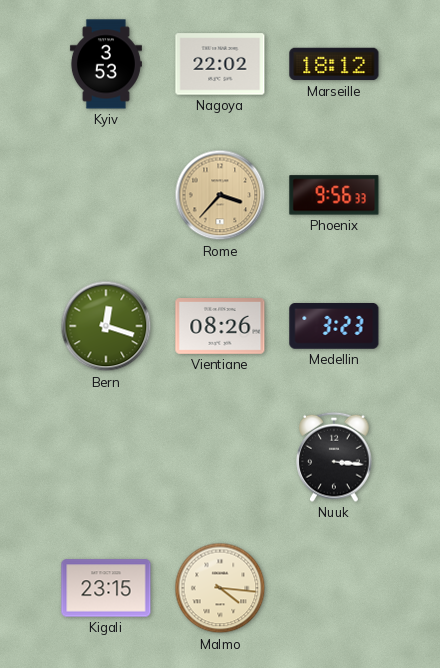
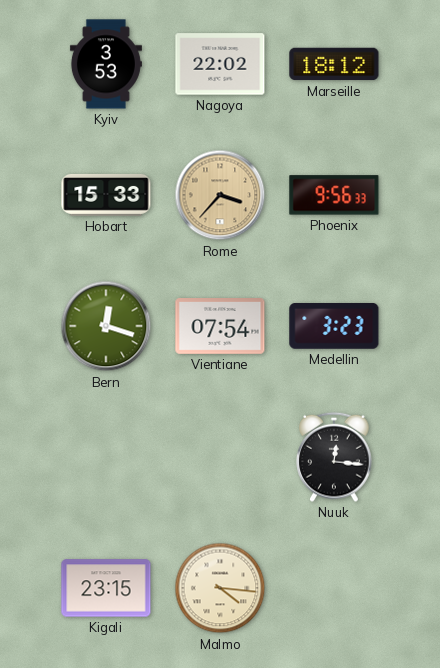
Hobart: none -> 15:33 (106, 195)
Vientiane: 08:26 -> 07:54 (220, 327)
Nuuk: 3:16 -> 12:16 (334, 457)
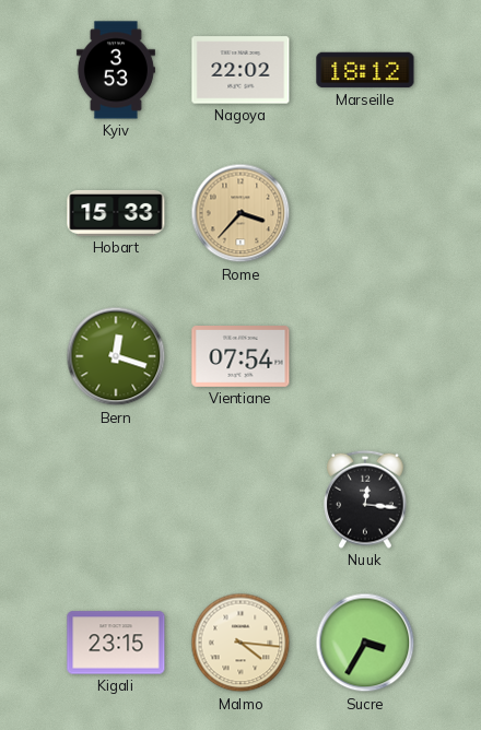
Phoenix: 9:56 -> none (334, 195)
Medellin: 3:23 -> none (334, 327)
Sucre: none -> 3:35 (365, 643)
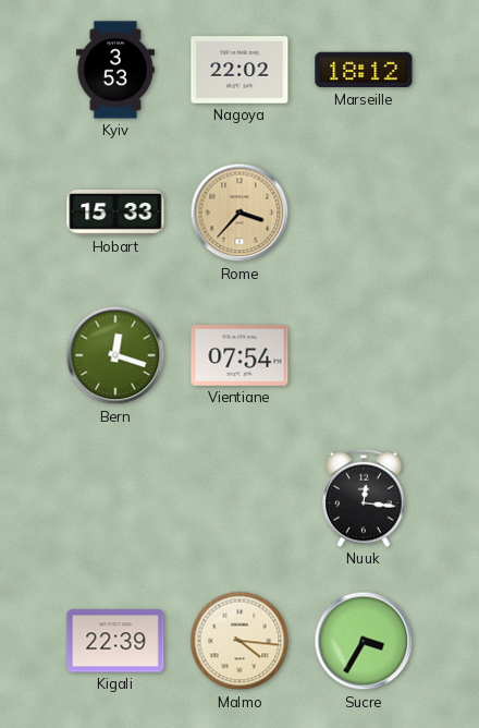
Kigali: 23:15 -> 22:39 (115, 641)
